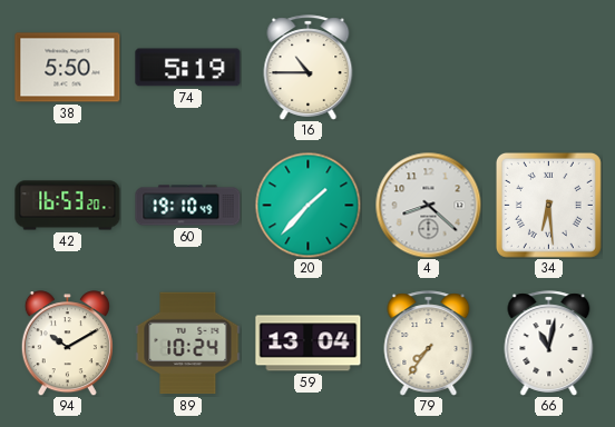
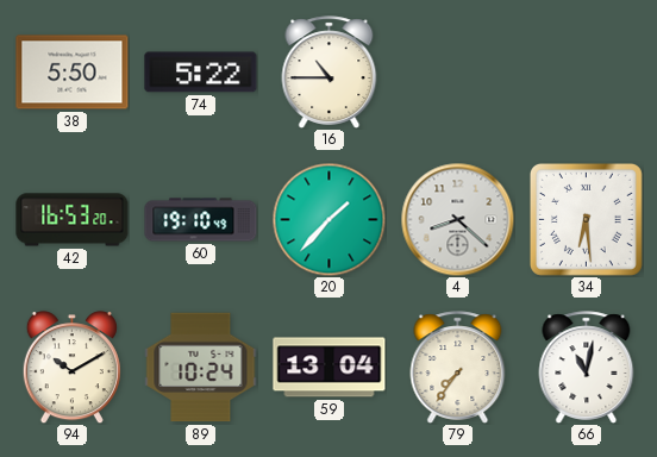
74: 5:19 -> 5:22 (201, 73)
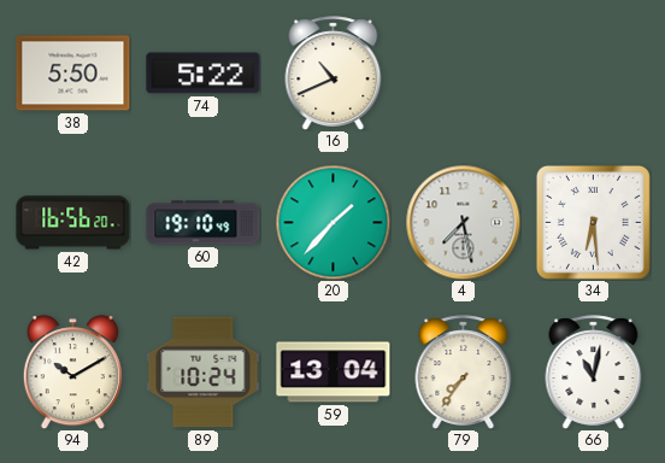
16: 10:45 -> 10:41 (334, 74)
42: 16:53 -> 16:56 (73, 223)
4: 8:22 -> 7:28 (463, 222)
